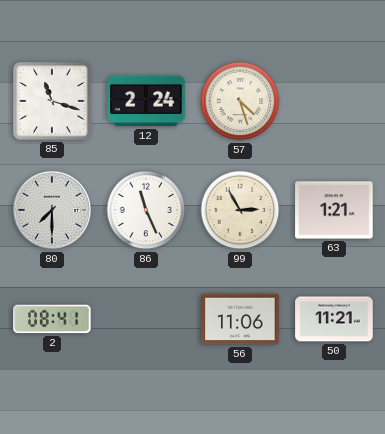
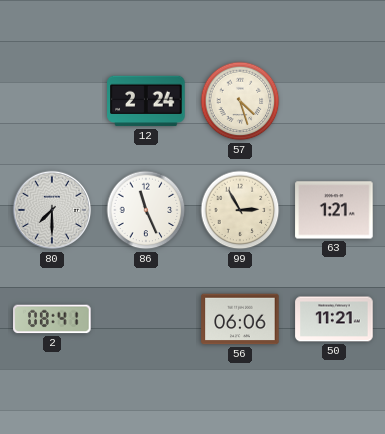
85: 11:18 -> none (52, 101)
56: 11:06 -> 06:06 (240, 319)
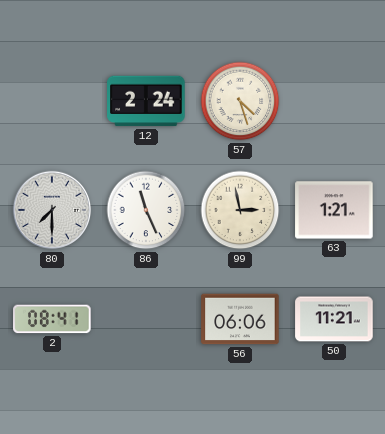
99: 2:55 -> 2:58 (240, 210)
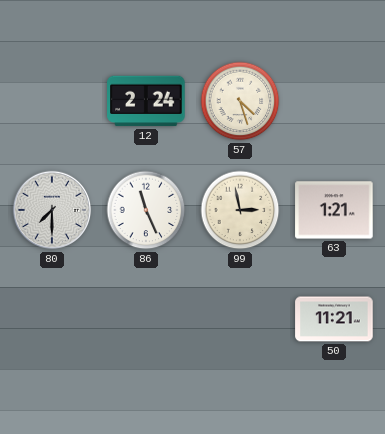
2: 08:41 -> none (52, 319)
56: 06:06 -> none (240, 319)
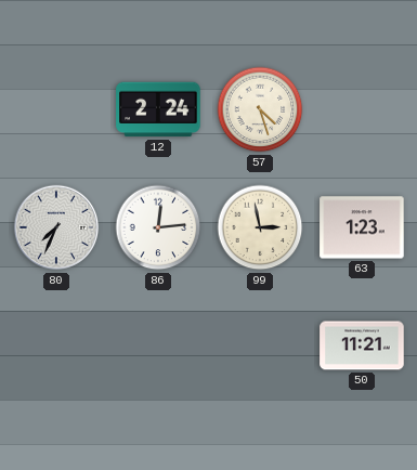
80: 7:30 -> 7:34 (56, 227)
86: 11:26 -> 12:14 (158, 227)
63: 1:21 -> 1:23 (362, 227)
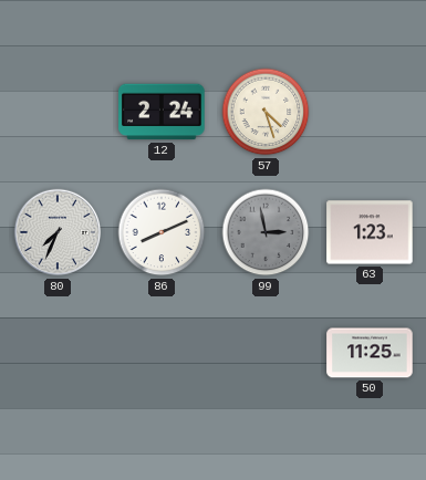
86: 12:14 -> 8:11 (162, 232)
99 dial: cream -> grey (266, 232)
50: 11:21 -> 11:25 (370, 353)
